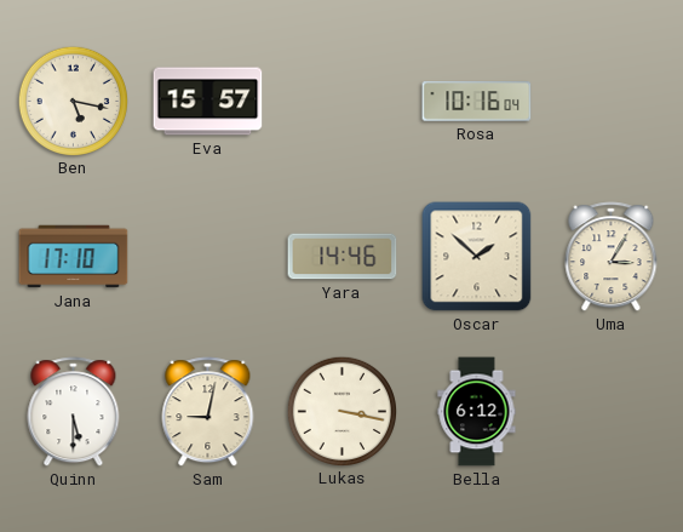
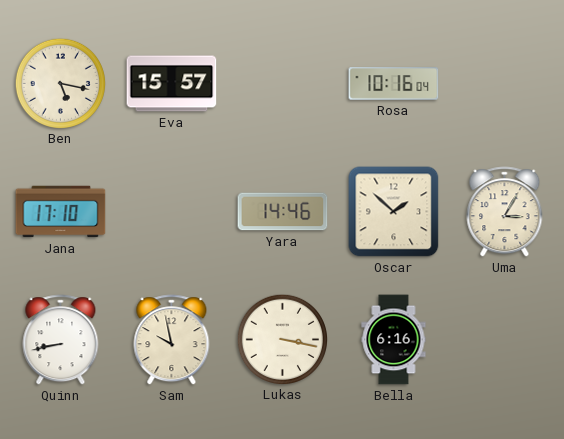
Quinn: 5:30 -> 8:43 (61, 340)
Sam: 9:02 -> 9:58 (172, 340)
Bella: 6:12 -> 6:16 (394, 340)
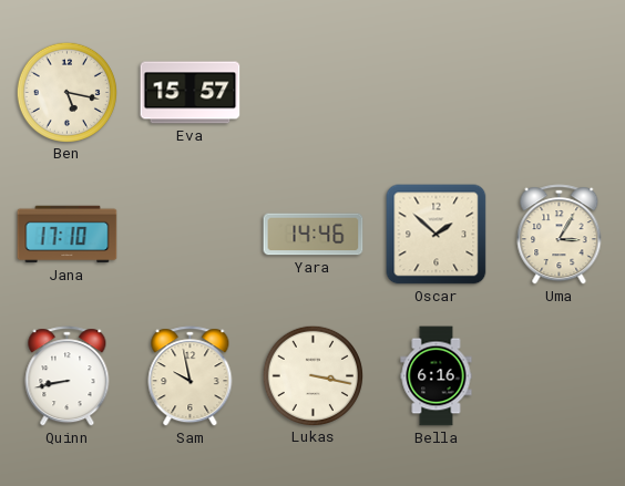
Rosa: 10:16 -> none (394, 84)
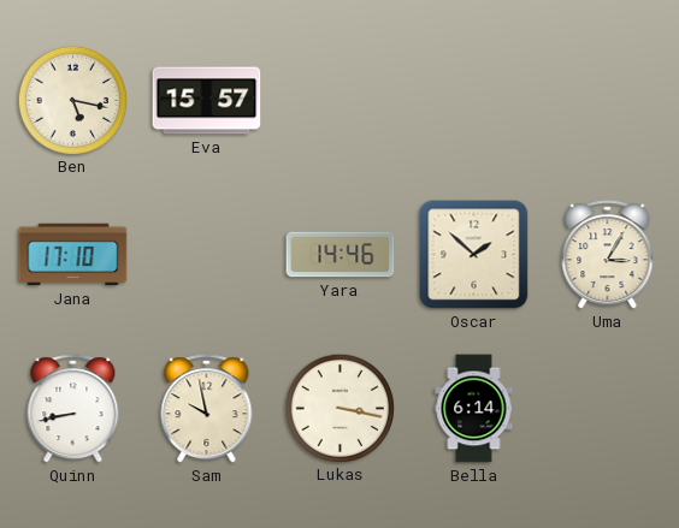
Bella: 6:16 -> 6:14 (474, 409)
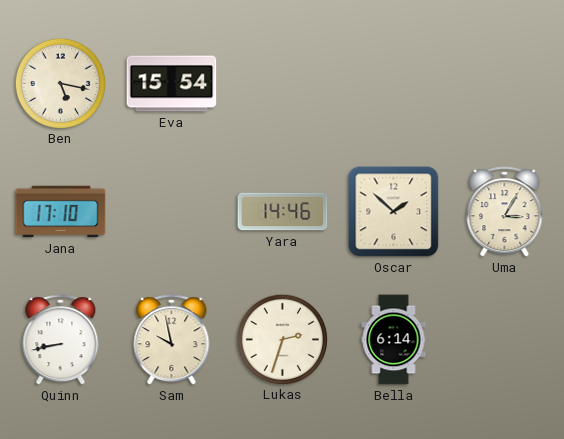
Eva: 15:57 -> 15:54 (172, 84)
Lukas: 3:17 -> 2:33 (282, 339)
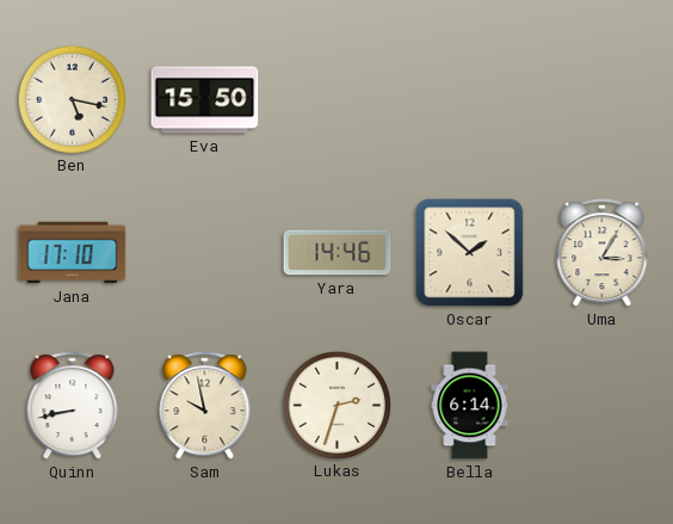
Eva: 15:54 -> 15:50 (205, 100)
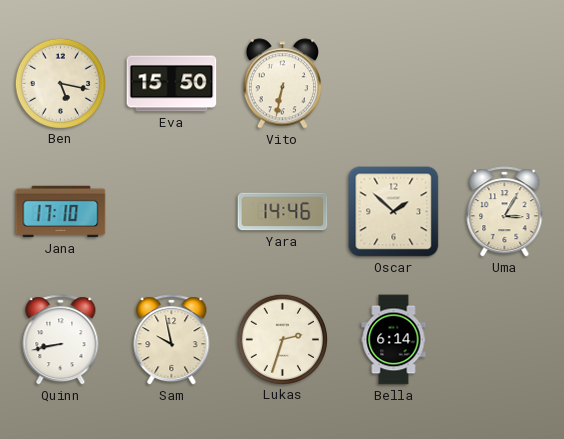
Vito: none -> 6:32 (282, 84)
